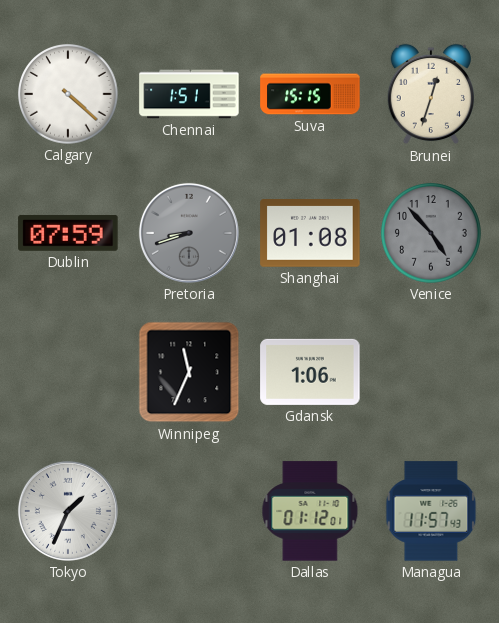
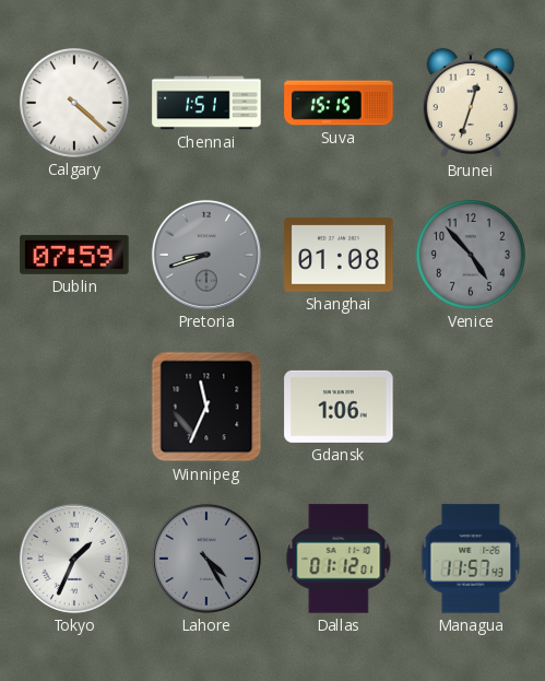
Lahore: none -> 4:25 (206, 559)
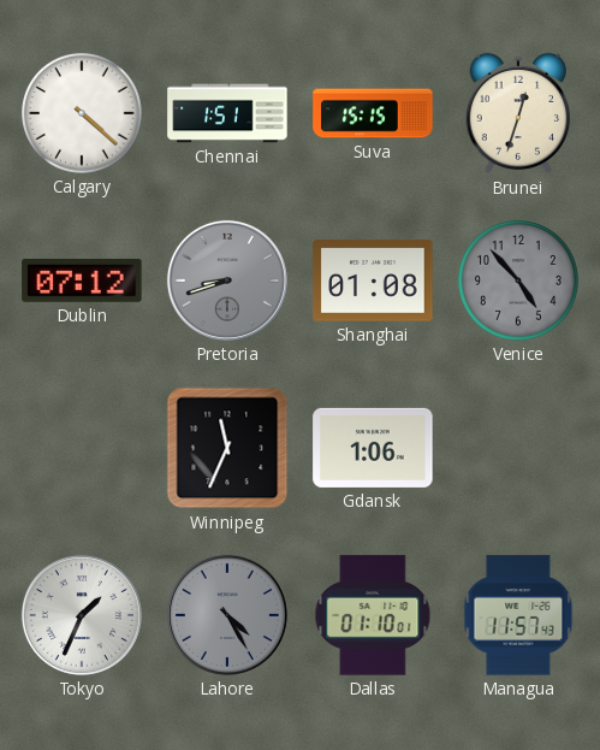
Dublin: 07:59 -> 07:12 (82, 280)
Dallas: 01:12 -> 01:10 (373, 615)
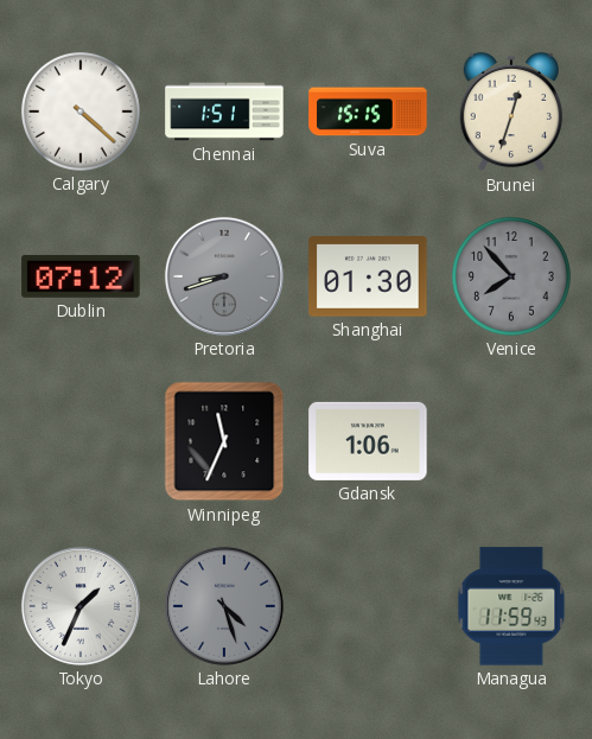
Shanghai: 01:08 -> 01:30 (368, 276)
Venice: 4:53 -> 7:53 (511, 276)
Lahore: 4:25 -> 4:27 (224, 606)
Dallas: 01:10 -> none (373, 615)
Managua: 11:57 -> 11:59 (511, 606)
